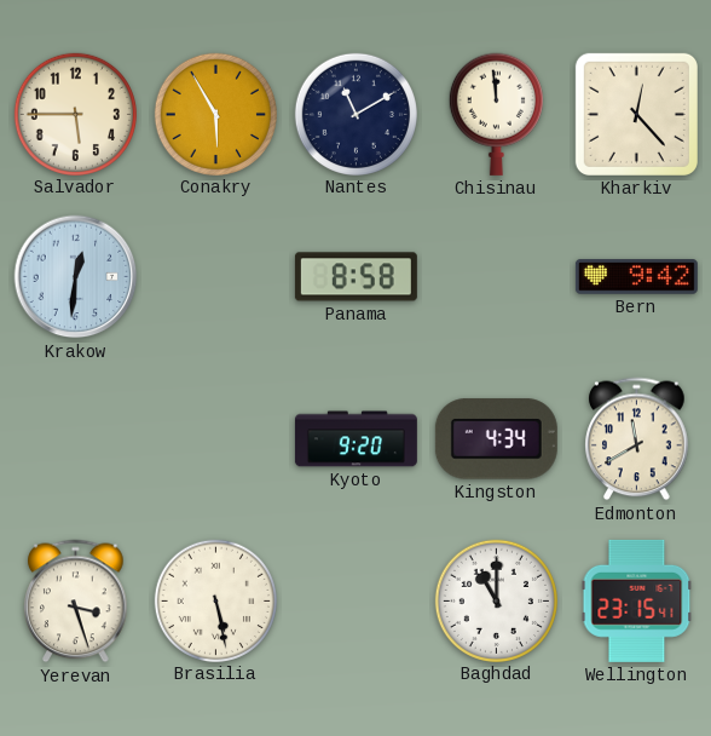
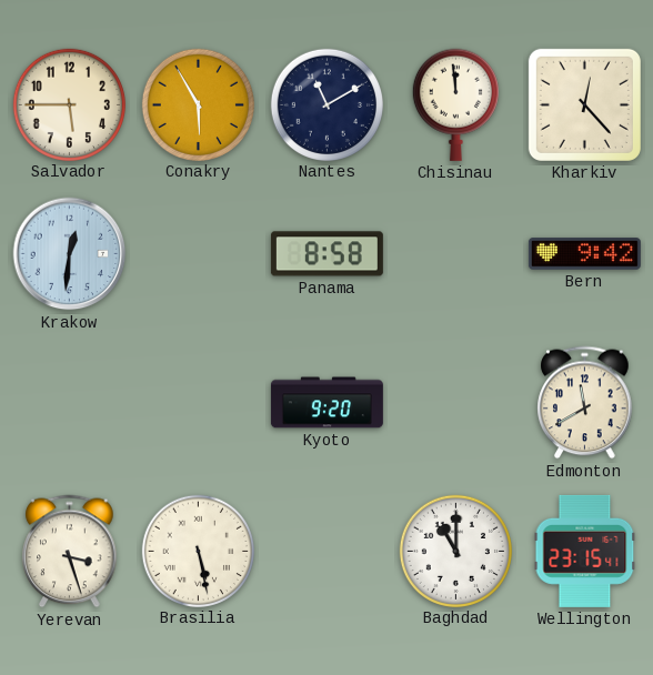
Kingston: 4:34 -> none (496, 439)
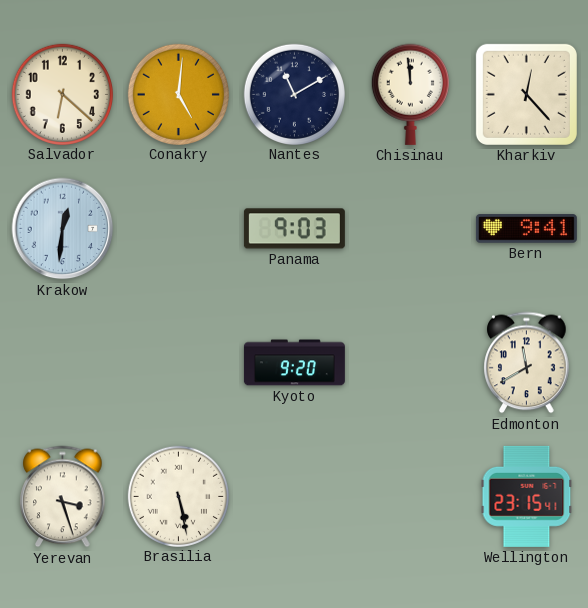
Salvador: 5:45 -> 6:22 (62, 94)
Conakry: 5:55 -> 5:01 (178, 94)
Panama: 8:58 -> 9:03 (294, 229)
Bern: 9:42 -> 9:41 (526, 229)
Baghdad: 11:00 -> none (455, 551)
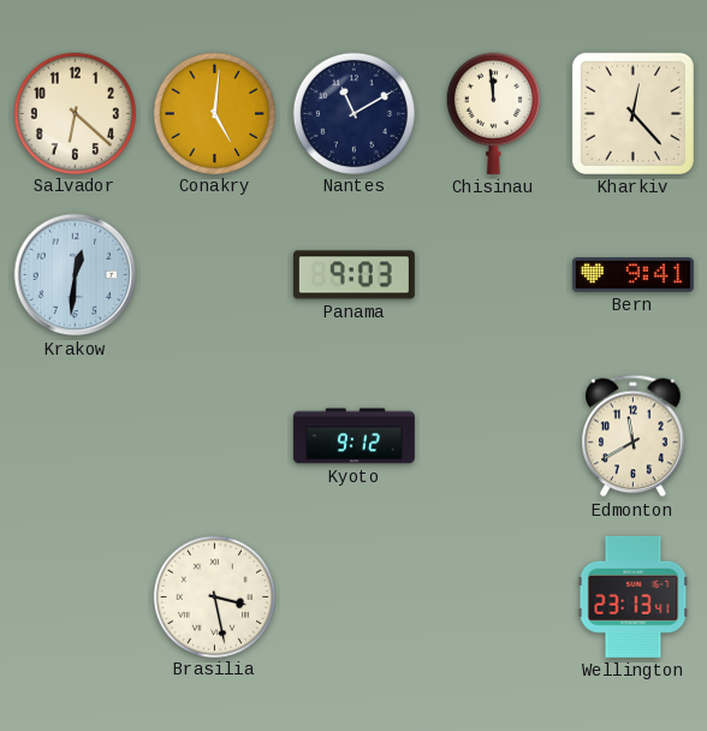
Kyoto: 9:20 -> 9:12 (353, 436)
Yerevan: 3:27 -> none (63, 497)
Brasilia: 5:28 -> 3:28 (214, 596)
Wellington: 23:15 -> 23:13 (634, 596)
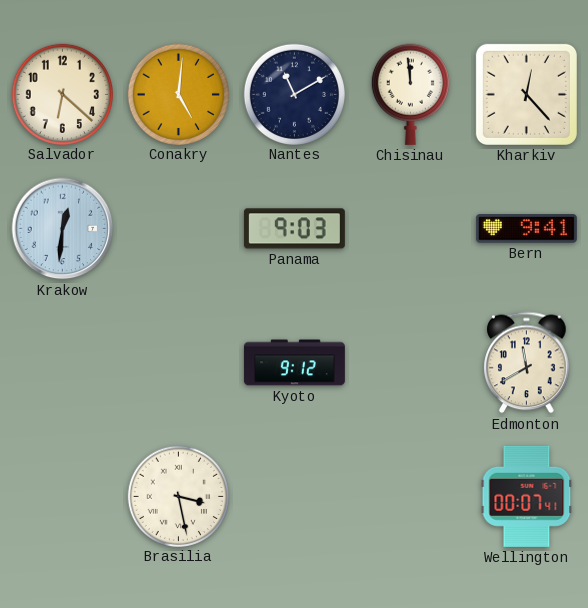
Wellington: 23:13 -> 00:07 (527, 496)
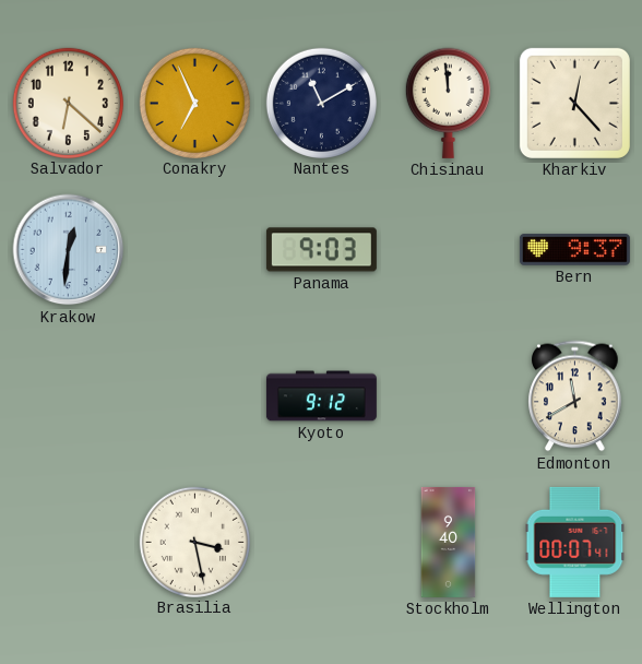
Conakry: 5:01 -> 6:56 (194, 103)
Bern: 9:41 -> 9:37 (574, 250)
Stockholm: none -> 9:40 (449, 542)
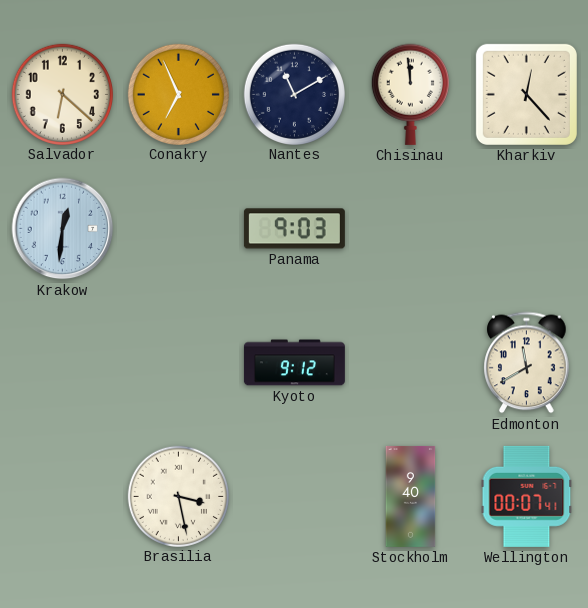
Bern: 9:37 -> none (574, 250)
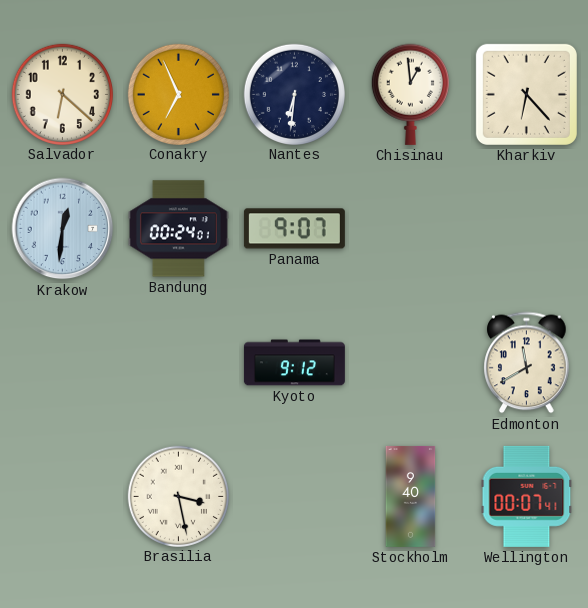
Nantes: 11:10 -> 6:31 (294, 94)
Chisinau: 11:59 -> 12:59 (410, 94)
Kharkiv: 12:23 -> 6:23 (526, 94)
Bandung: none -> 00:24 (178, 229)
Panama: 9:03 -> 9:07 (294, 229)
